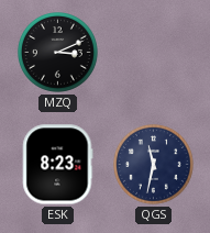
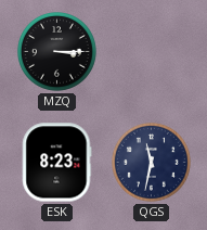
MZQ: 3:11 -> 3:15 (57, 52)
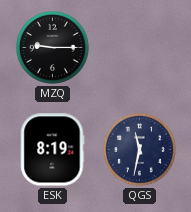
MZQ: 3:15 -> 9:15 (53, 48)
ESK: 8:23 -> 8:19 (53, 150)
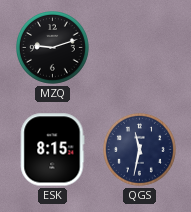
MZQ: 9:15 -> 9:12 (53, 48)
ESK: 8:19 -> 8:15 (53, 150)
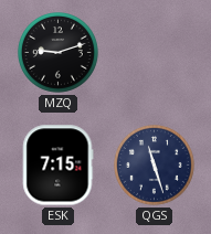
ESK: 8:15 -> 7:15 (59, 166)
QGS: 11:32 -> 11:27 (155, 166)
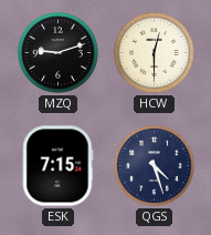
HCW: none -> 12:30 (155, 53)
QGS: 11:27 -> 4:27 (155, 166)
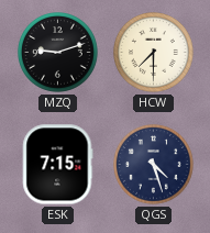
HCW: 12:30 -> 7:30 (154, 53)
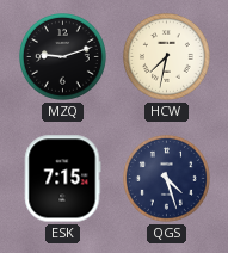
HCW: 7:30 -> 7:32 (167, 57)
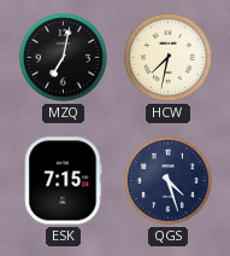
MZQ: 9:12 -> 7:02 (64, 58)
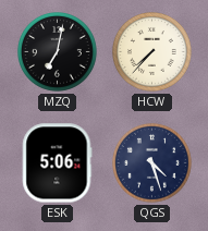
HCW: 7:32 -> 7:37 (152, 52)
ESK: 7:15 -> 5:06 (58, 163)
